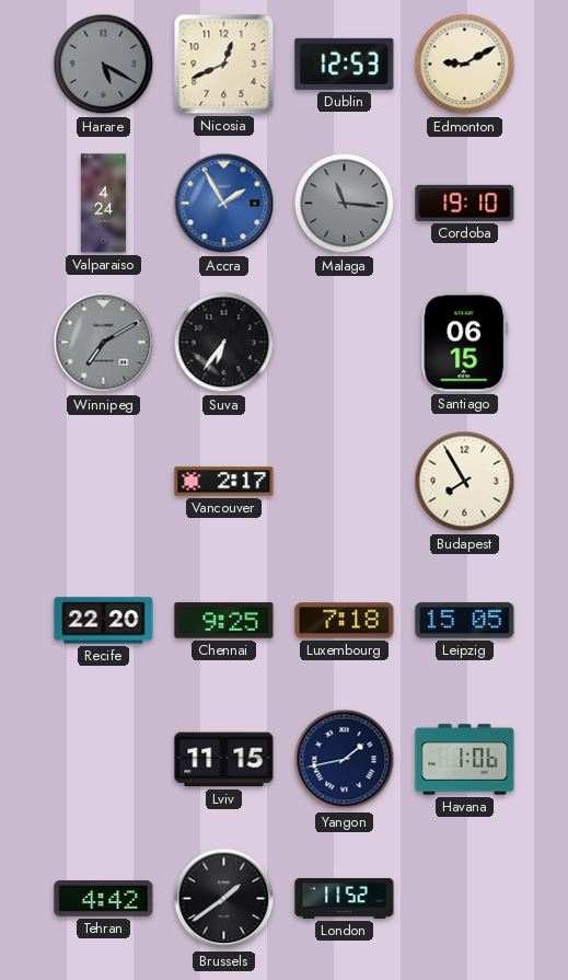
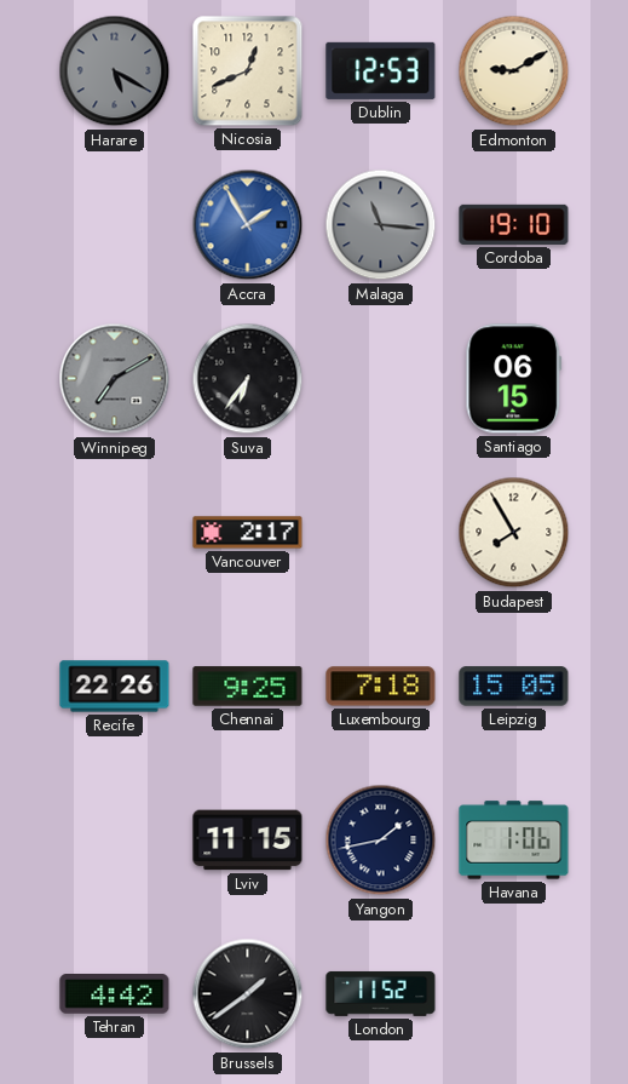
Valparaiso: 4:24 -> none (103, 204)
Recife: 22:20 -> 22:26 (115, 687)
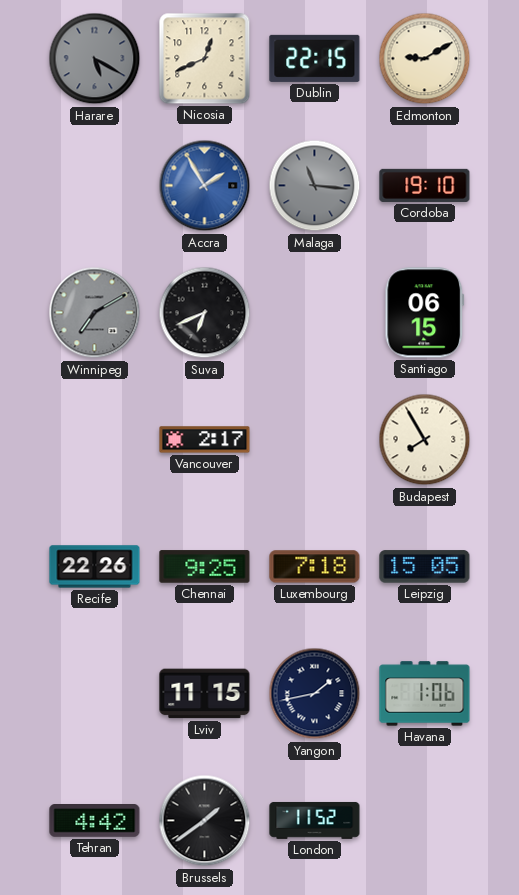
Dublin: 12:53 -> 22:15 (315, 58)
Suva: 6:36 -> 6:41 (205, 313)
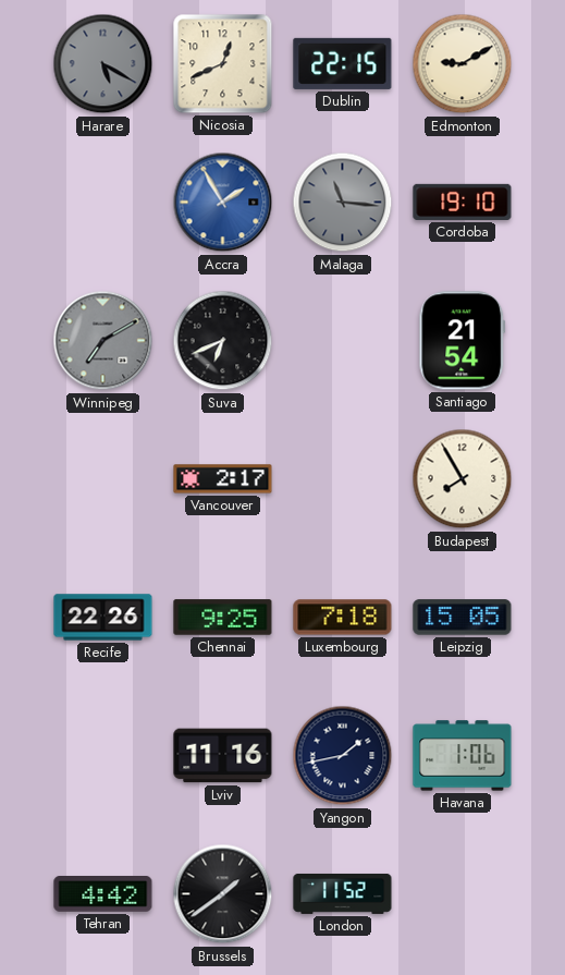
Santiago: 06:15 -> 21:54 (463, 341)
Lviv: 11:15 -> 11:16 (223, 756)
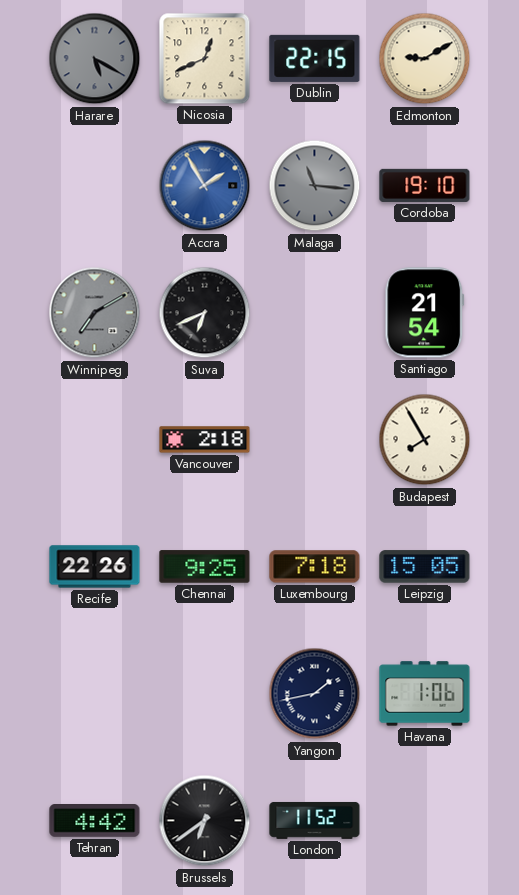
Vancouver: 2:17 -> 2:18 (205, 440)
Lviv: 11:16 -> none (223, 756)
Brussels: 1:39 -> 6:39 (205, 821)
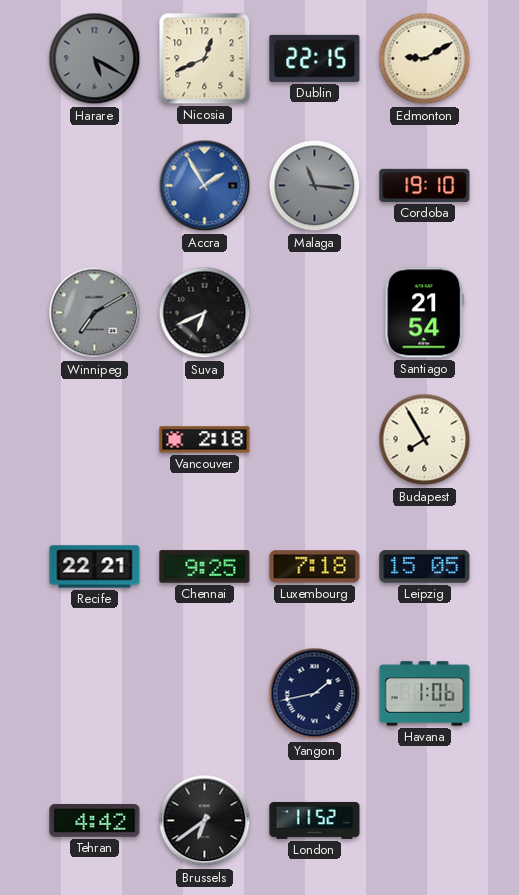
Recife: 22:26 -> 22:21 (95, 567)
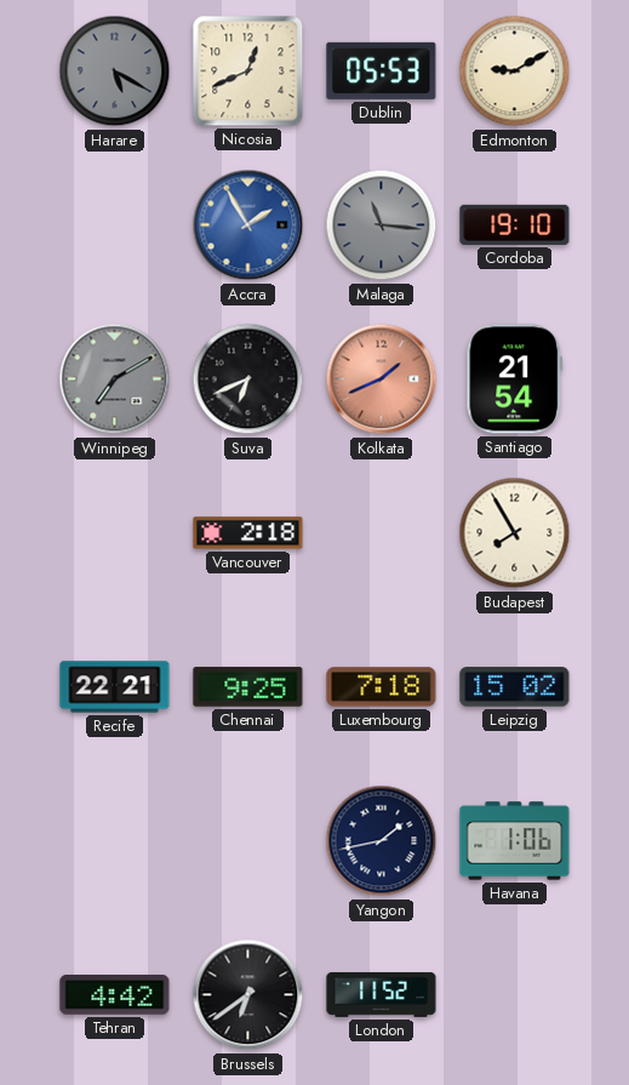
Dublin: 22:15 -> 05:53 (382, 70)
Kolkata: none -> 1:41 (382, 379)
Leipzig: 15:05 -> 15:02 (515, 687)
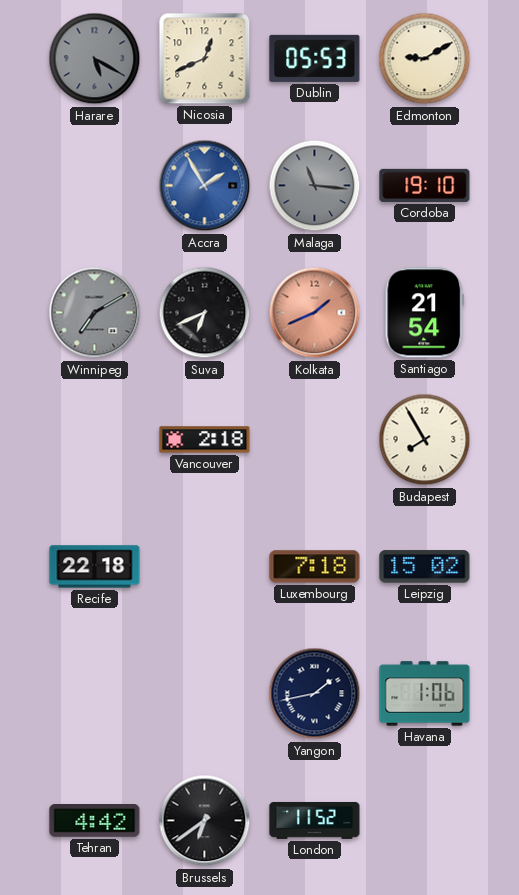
Recife: 22:21 -> 22:18 (95, 567)
Chennai: 9:25 -> none (248, 687)
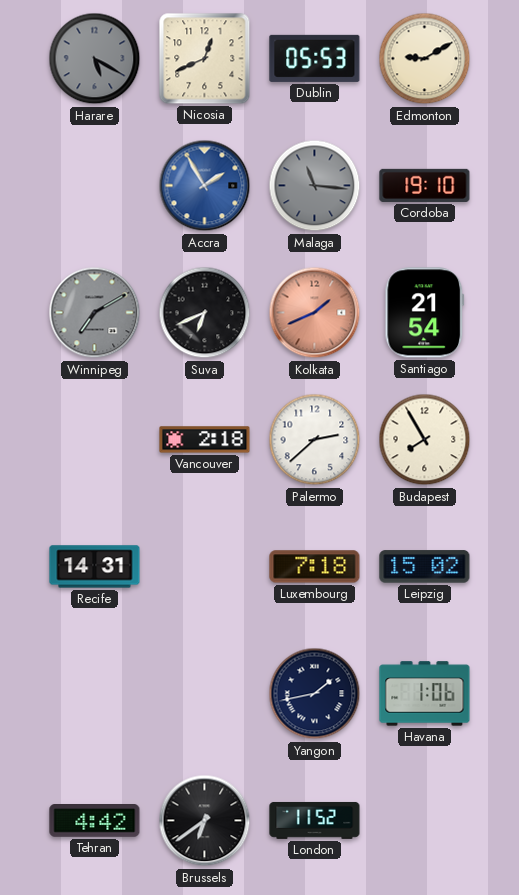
Palermo: none -> 2:38 (315, 440)
Recife: 22:18 -> 14:31 (95, 567)
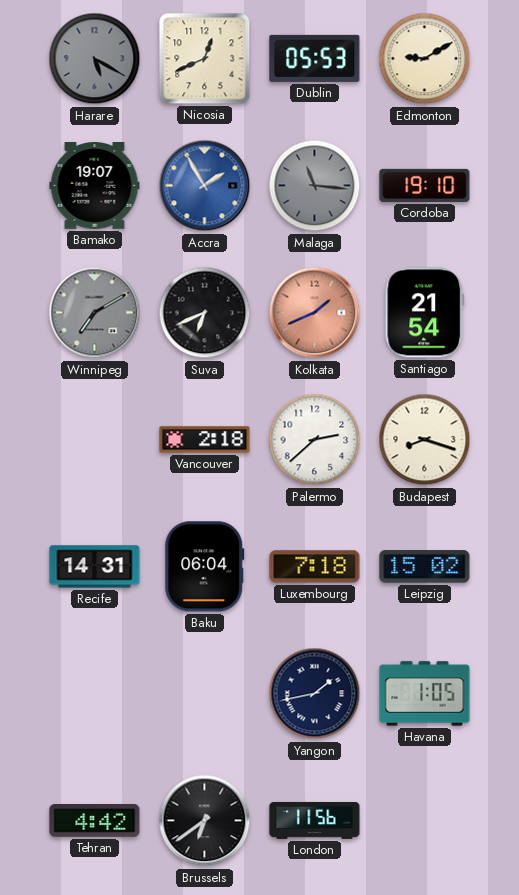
Bamako: none -> 19:07 (95, 186)
Budapest: 7:55 -> 8:18 (425, 440)
Baku: none -> 06:04 (205, 567)
Havana: 1:06 -> 1:05 (425, 694)
London: 11:52 -> 11:56 (315, 820)
